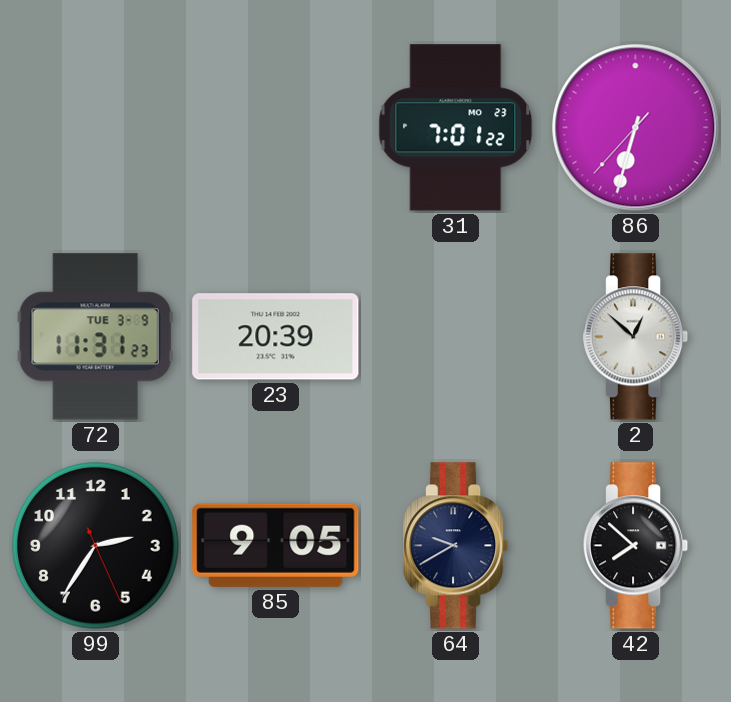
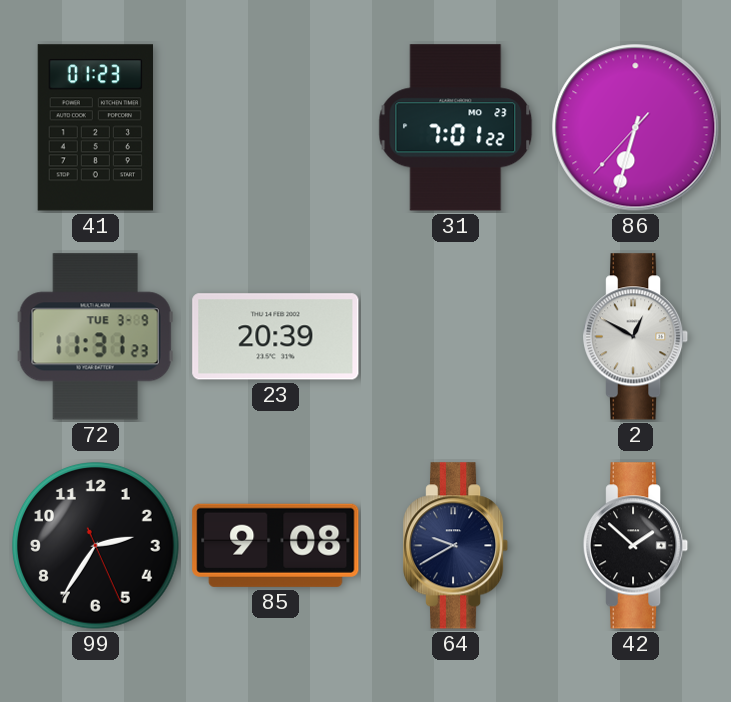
41: none -> 01:23 (95, 128)
2: 12:52 -> 12:50 (636, 337)
85: 9:05 -> 9:08 (276, 545)
42: 7:52 -> 1:52 (636, 546)
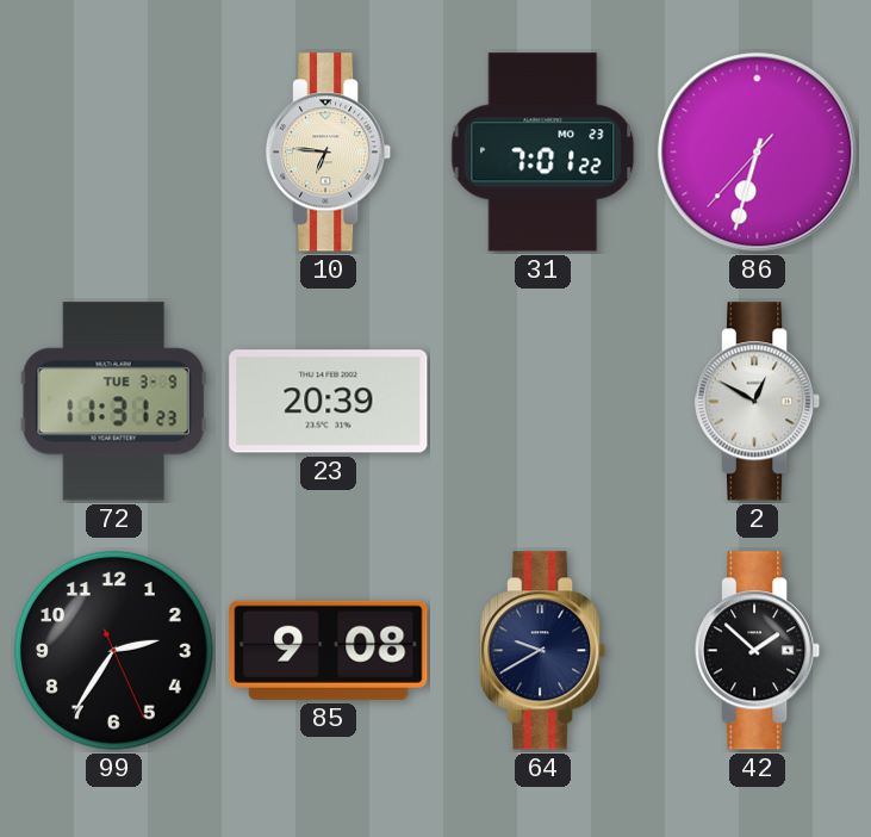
41: 01:23 -> none (95, 128)
10: none -> 6:46 (329, 153)
